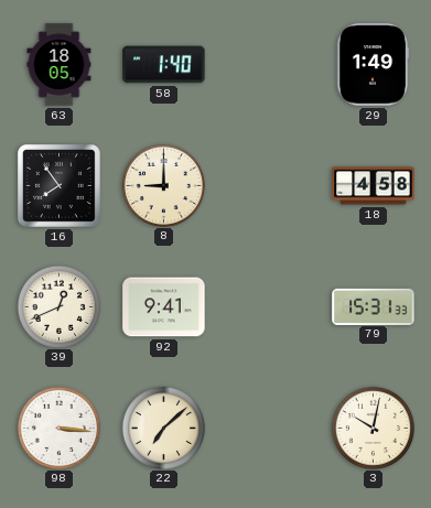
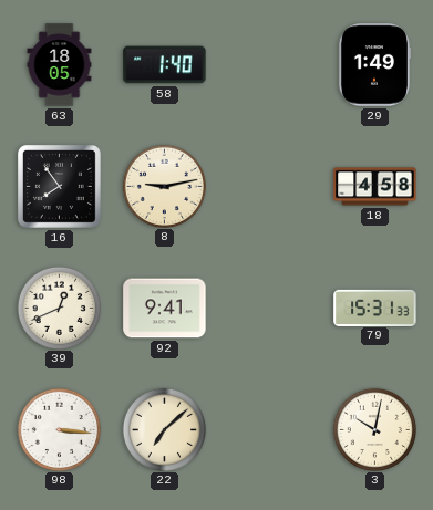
8: 9:00 -> 9:13 (164, 186)
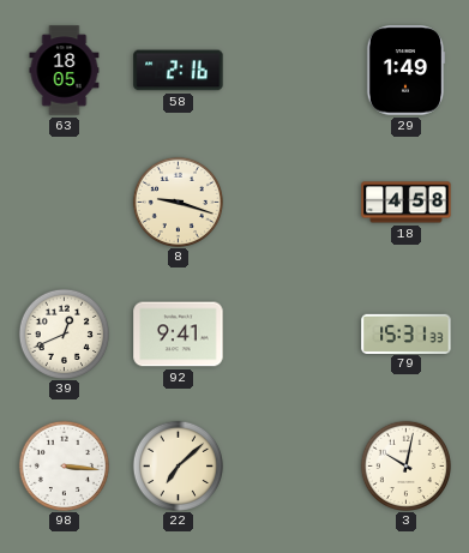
58: 1:40 -> 2:16 (179, 71)
16: 7:54 -> none (59, 186)
8: 9:13 -> 9:18 (178, 202)
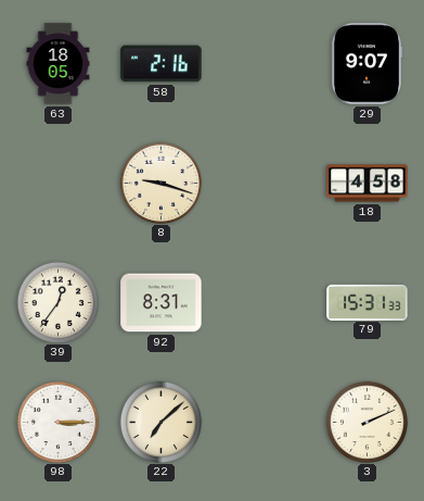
29: 1:49 -> 9:07 (367, 64)
39: 12:41 -> 12:36 (57, 302)
92: 9:41 -> 8:31 (162, 303)
98: 3:16 -> 3:15 (57, 422)
3: 10:02 -> 2:11 (367, 422)
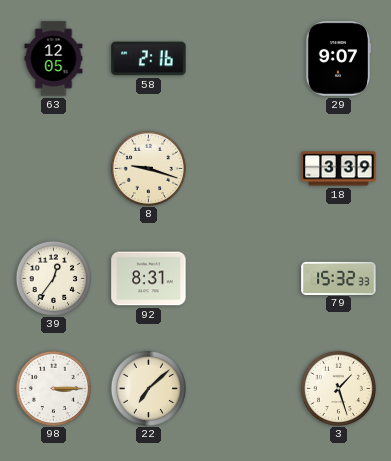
63: 18:05 -> 12:05 (54, 59)
18: 4:58 -> 3:39 (339, 169)
79: 15:31 -> 15:32 (339, 278)
3: 2:11 -> 1:27 (338, 388)
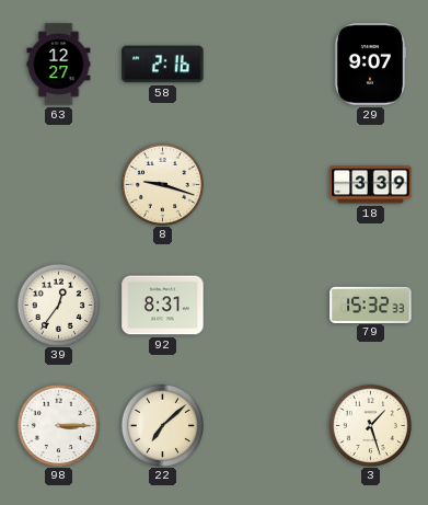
63: 12:05 -> 12:27 (59, 65)
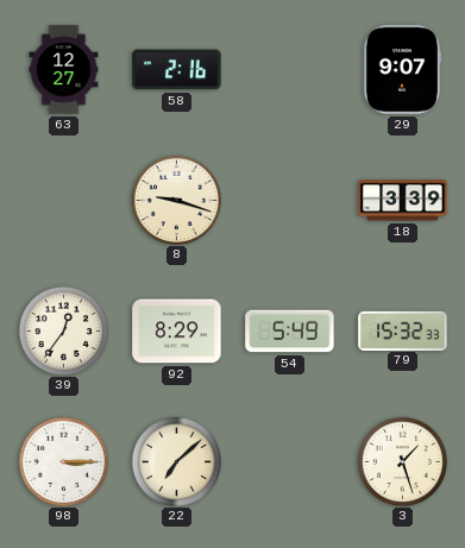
92: 8:31 -> 8:29 (177, 332)
54: none -> 5:49 (290, 332)
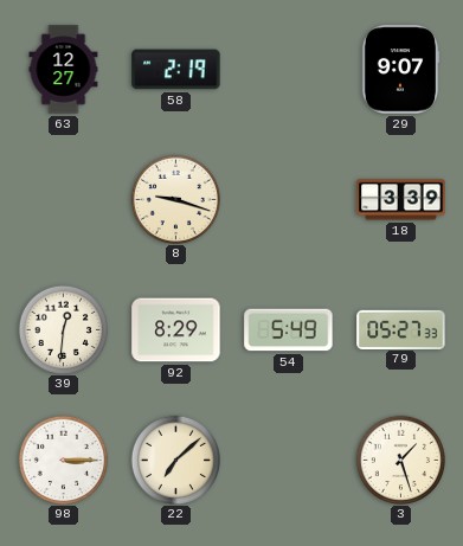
58: 2:16 -> 2:19 (176, 70)
39: 12:36 -> 12:31 (63, 329)
79: 15:32 -> 05:27 (401, 329)
